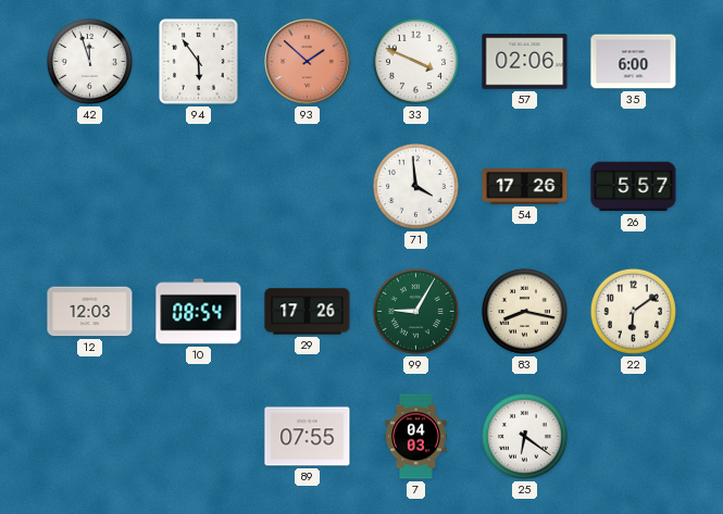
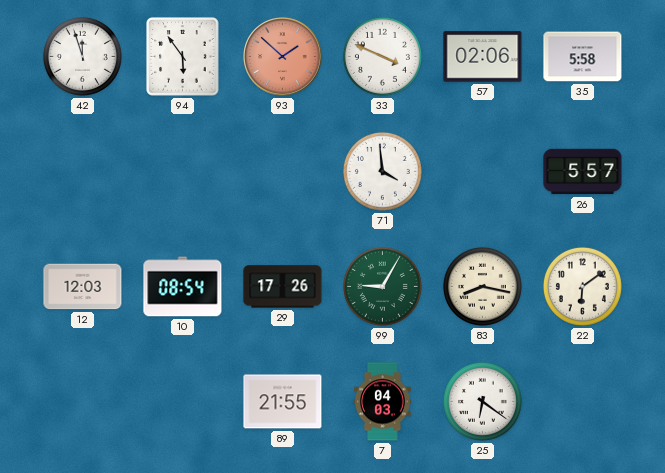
35: 6:00 -> 5:58 (583, 57)
54: 17:26 -> none (525, 187)
89: 07:55 -> 21:55 (283, 402)
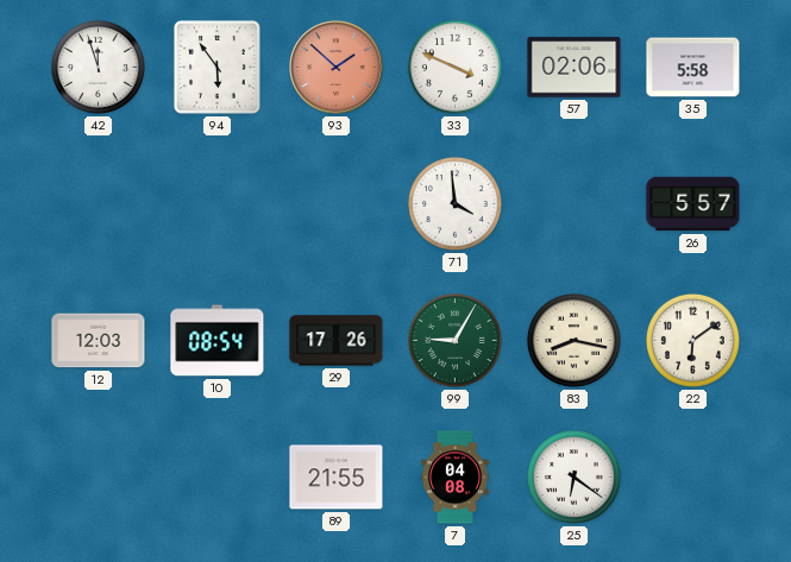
7: 04:03 -> 04:08 (456, 478)
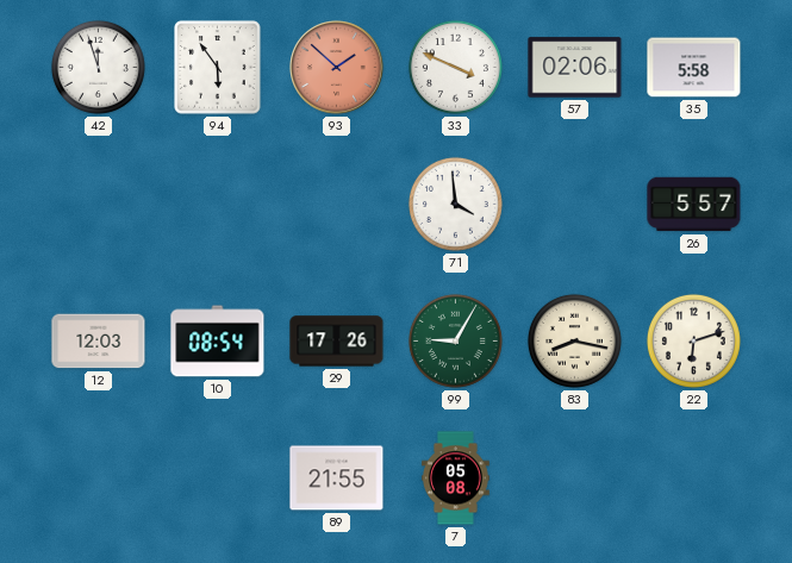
22: 6:09 -> 6:12 (693, 340)
7: 04:08 -> 05:08 (456, 478)
25: 6:21 -> none (573, 476)
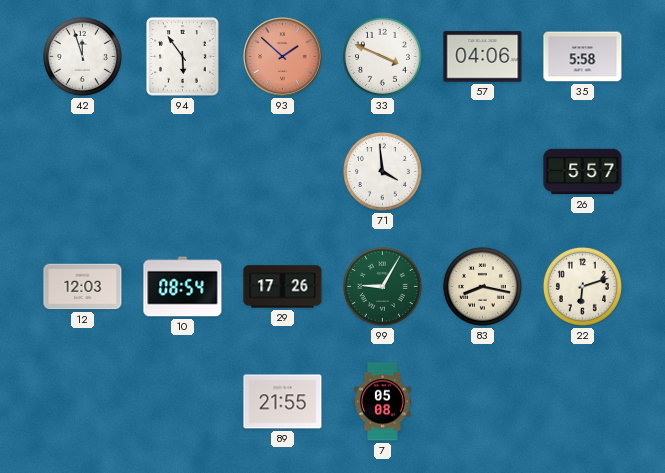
57: 02:06 -> 04:06 (483, 57)
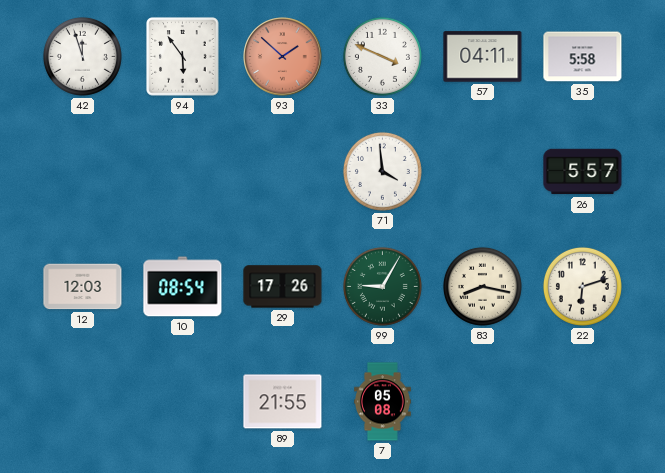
57: 04:06 -> 04:11 (483, 57)
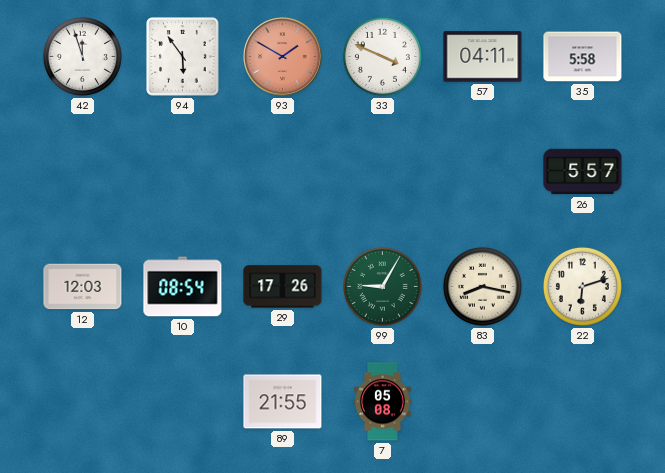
93: 1:52 -> 1:50 (283, 57)
71: 3:59 -> none (382, 171)
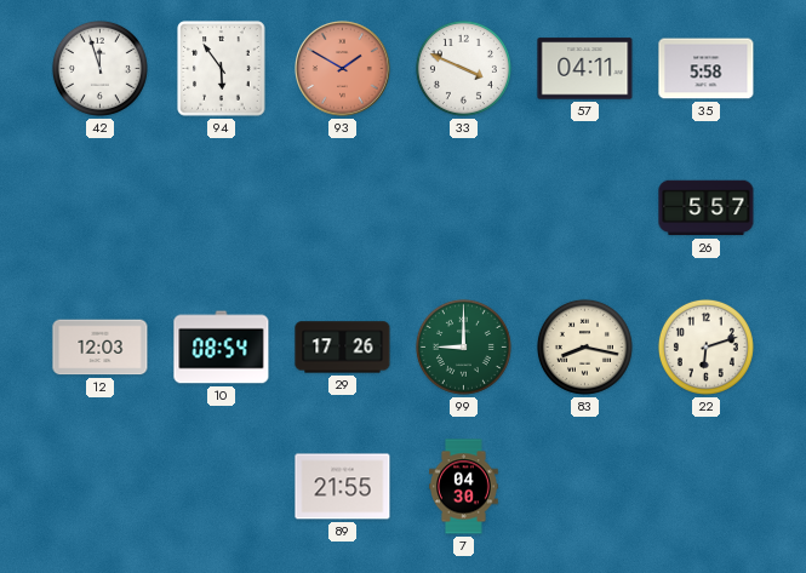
99: 9:05 -> 9:00 (463, 346)
7: 05:08 -> 04:30 (464, 487)
